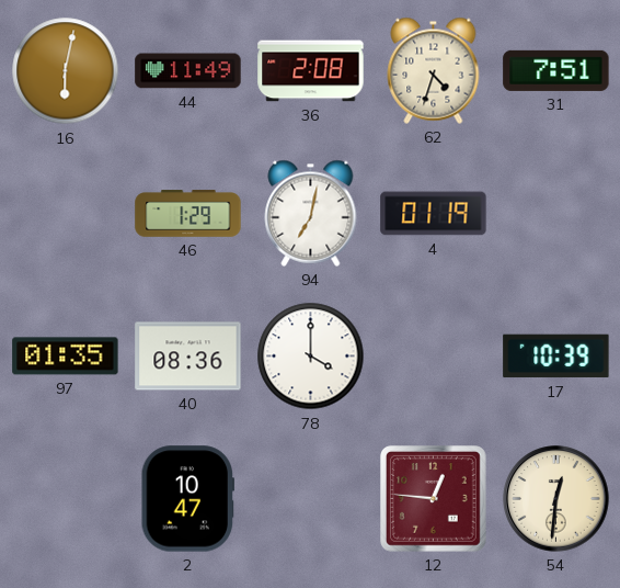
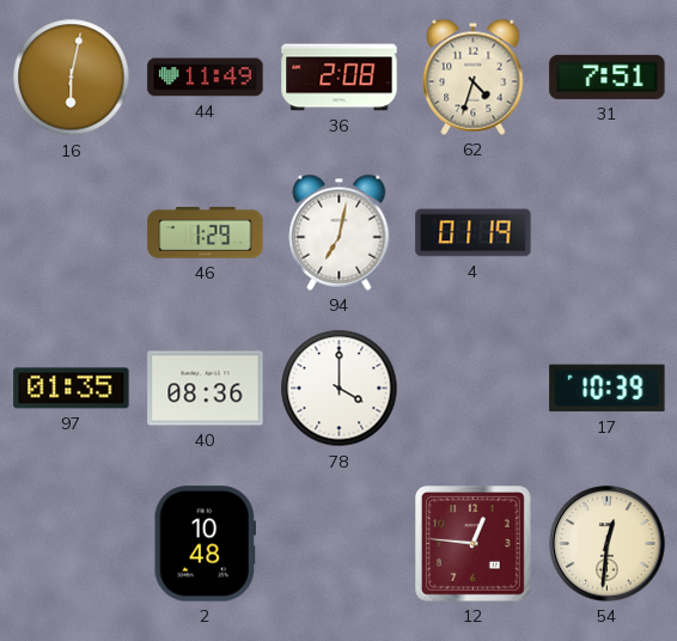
2: 10:47 -> 10:48 (205, 544)
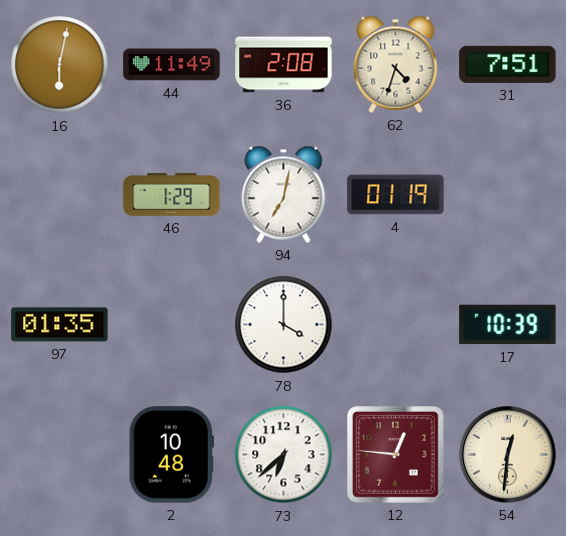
40: 08:36 -> none (206, 389)
73: none -> 6:38 (284, 455)
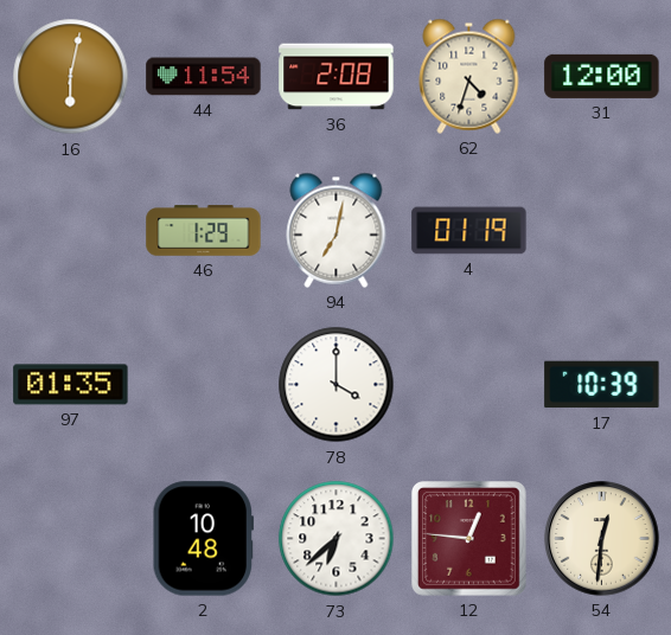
44: 11:49 -> 11:54 (204, 77)
31: 7:51 -> 12:00 (602, 76)
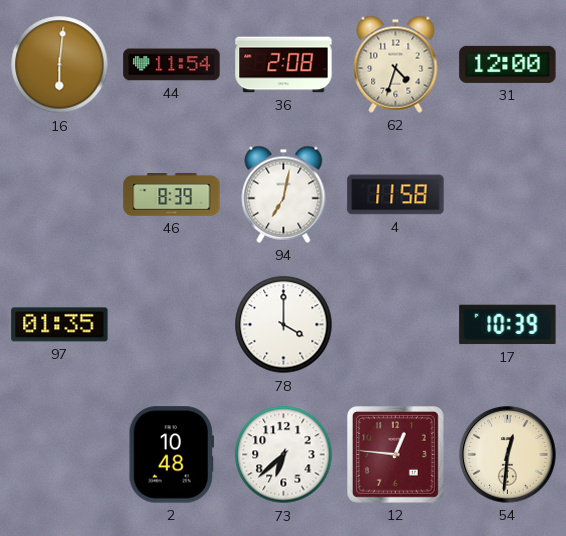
16: 6:02 -> 6:01 (60, 65)
46: 1:29 -> 8:39 (172, 195)
4: 01:19 -> 11:58 (396, 195)
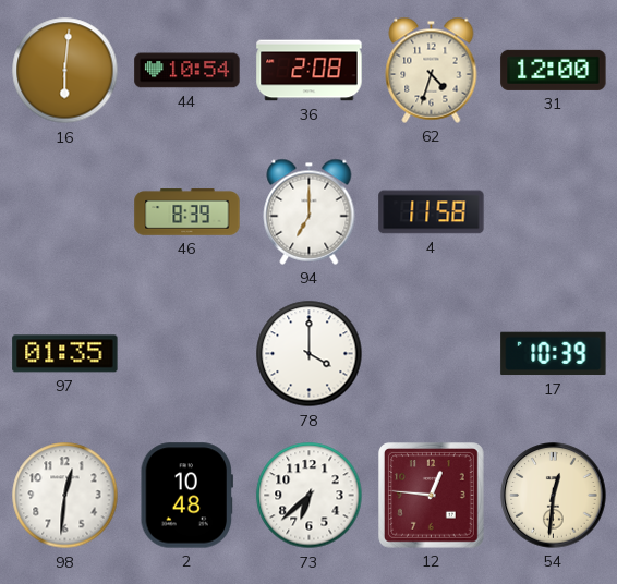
44: 11:54 -> 10:54 (187, 71)
94: 7:02 -> 7:00 (310, 211)
98: none -> 12:31 (65, 496)
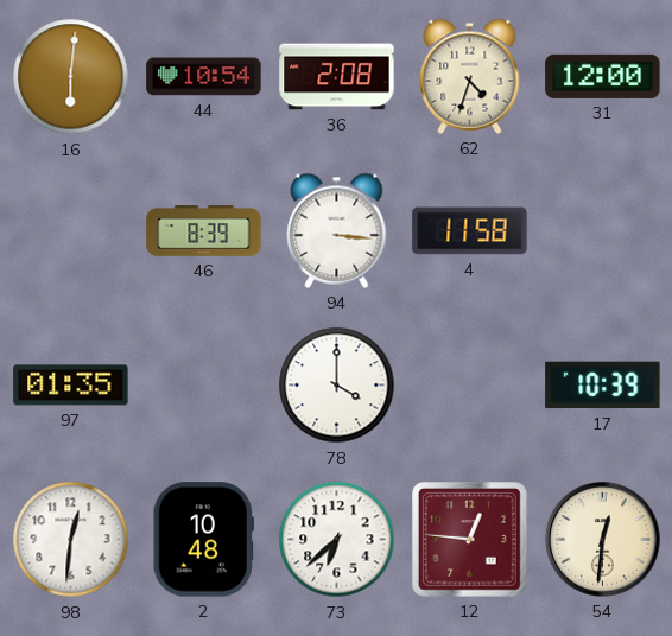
94: 7:00 -> 3:16 (337, 230)
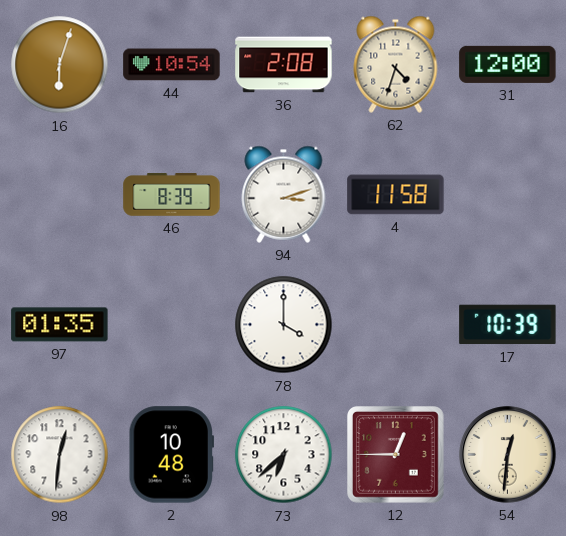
16: 6:01 -> 6:03 (60, 65)
94: 3:16 -> 3:12 (284, 194)
12: 12:46 -> 12:45 (396, 455)
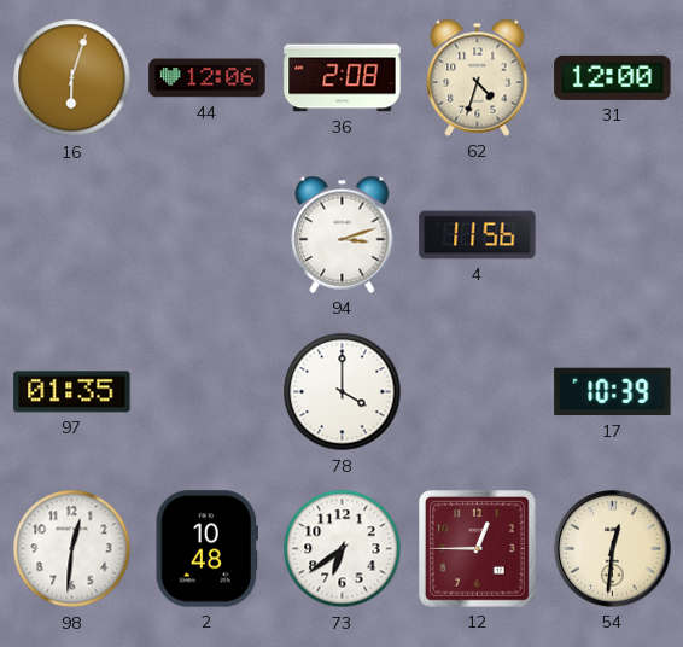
44: 10:54 -> 12:06 (208, 78)
46: 8:39 -> none (172, 195)
4: 11:58 -> 11:56 (478, 235)
73: 6:38 -> 6:39 (343, 549)
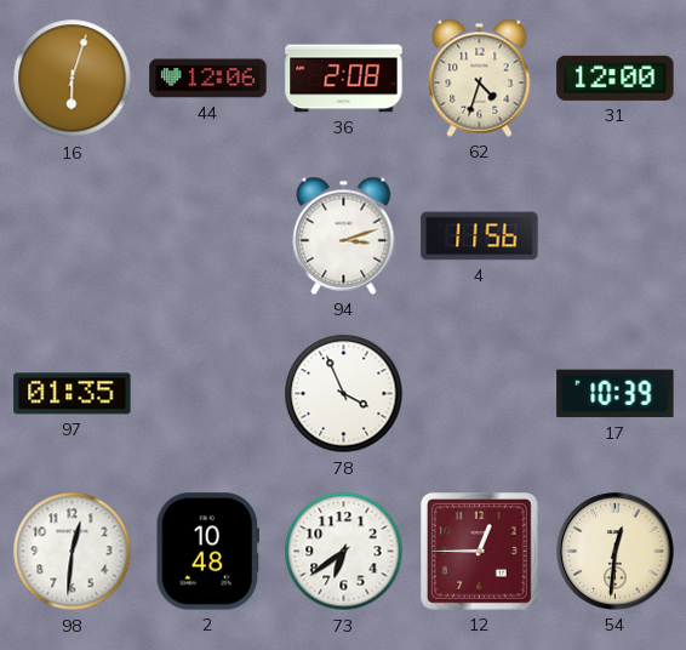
78: 4:00 -> 3:56 (344, 394)
